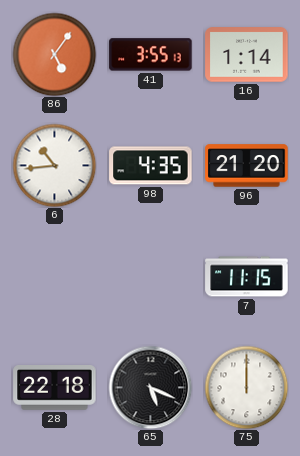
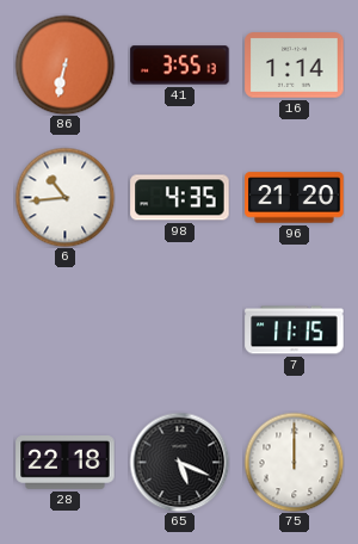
86: 5:06 -> 6:32 (64, 64)
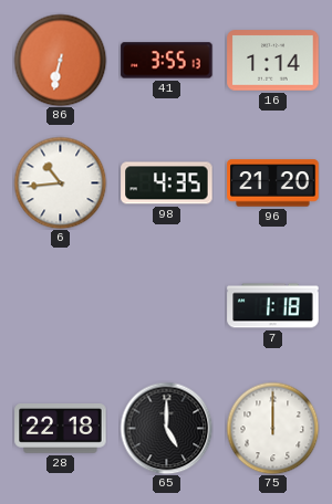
7: 11:15 -> 1:18 (273, 306)
65: 5:19 -> 5:00 (166, 428)
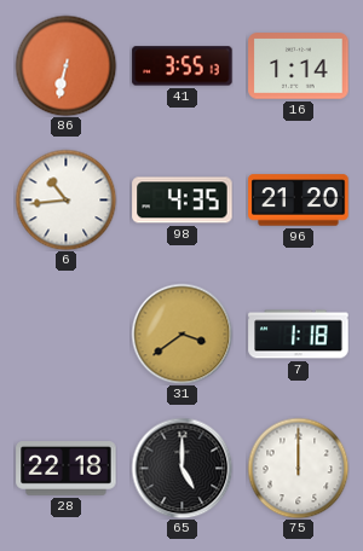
31: none -> 3:39 (181, 333)
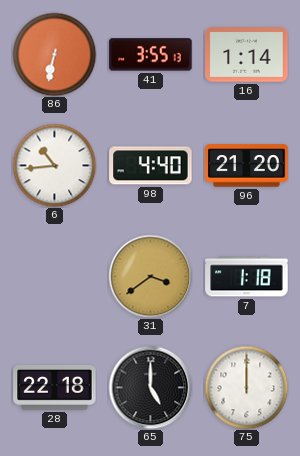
98: 4:35 -> 4:40 (151, 166)
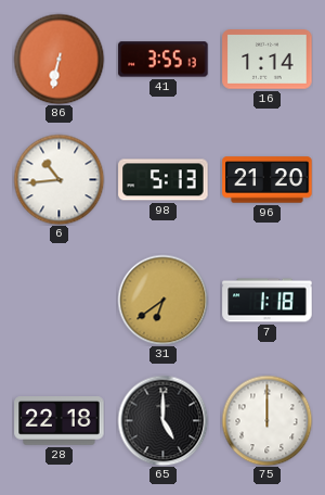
98: 4:40 -> 5:13 (164, 180)
31: 3:39 -> 6:39 (162, 300)
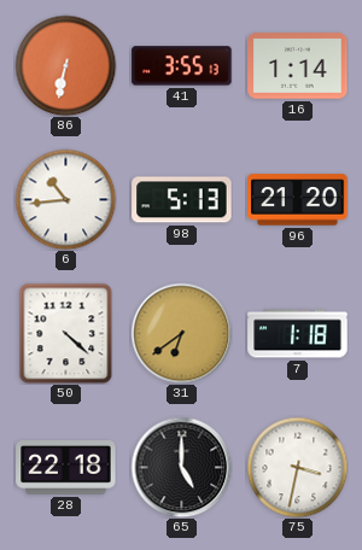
50: none -> 4:22 (66, 333)
75: 12:00 -> 3:32 (297, 467)
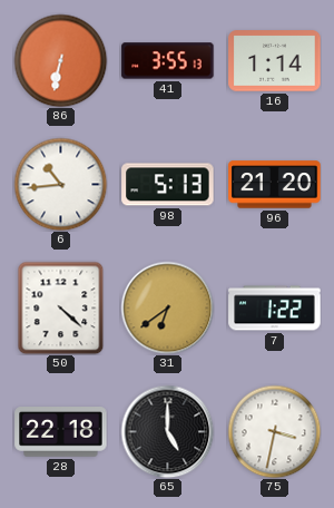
7: 1:18 -> 1:22 (275, 309)
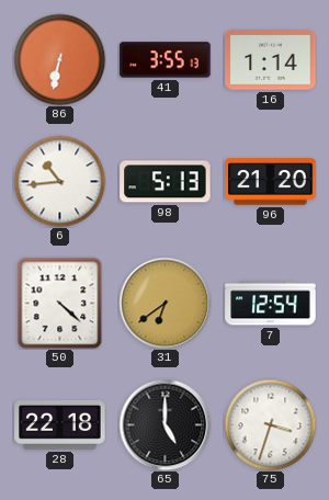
7: 1:22 -> 12:54 (271, 304)
75: 3:32 -> 3:33 (270, 424)
